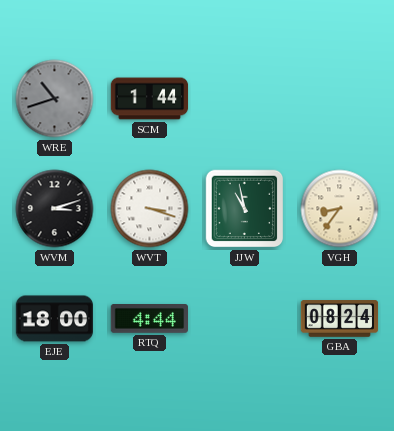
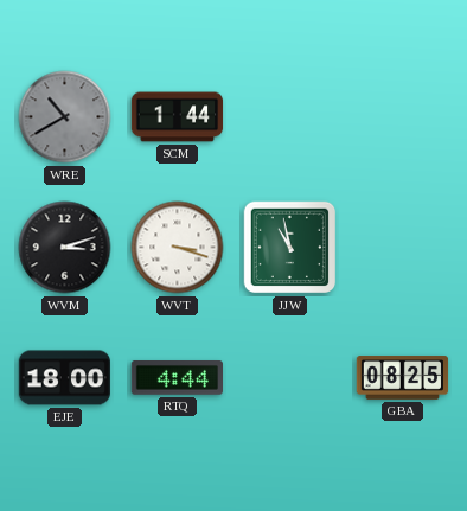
WRE: 10:42 -> 10:40 (65, 117)
VGH: 8:36 -> none (340, 209)
GBA: 08:24 -> 08:25 (403, 378)
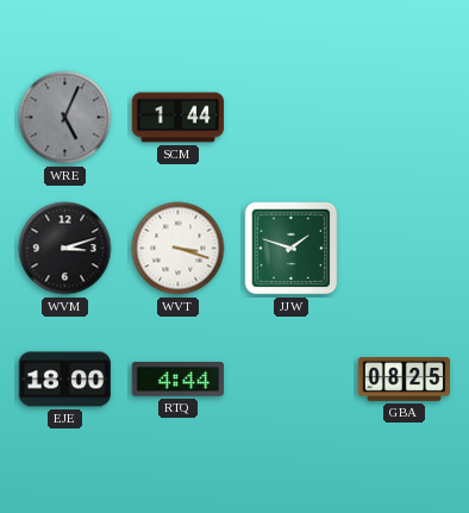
WRE: 10:40 -> 5:04 (65, 118)
JJW: 10:58 -> 1:48 (292, 249)
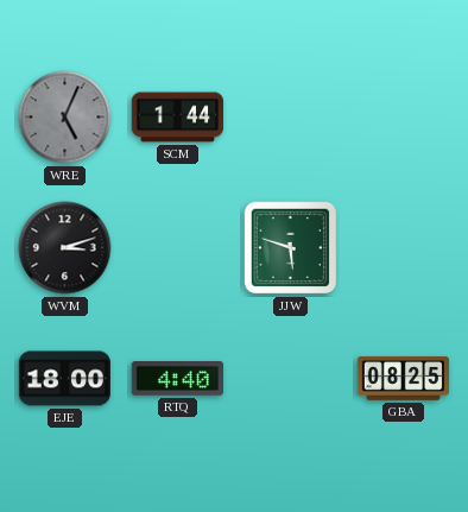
WVT: 3:18 -> none (179, 249)
JJW: 1:48 -> 5:48 (291, 248)
RTQ: 4:44 -> 4:40 (177, 379)
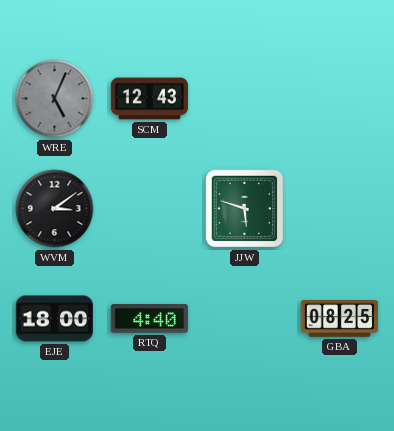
SCM: 1:44 -> 12:43 (150, 99)
WVM: 3:12 -> 3:09 (55, 209)
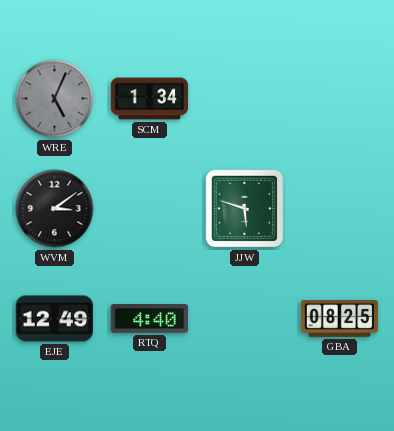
SCM: 12:43 -> 1:34 (150, 99)
EJE: 18:00 -> 12:49 (55, 319)
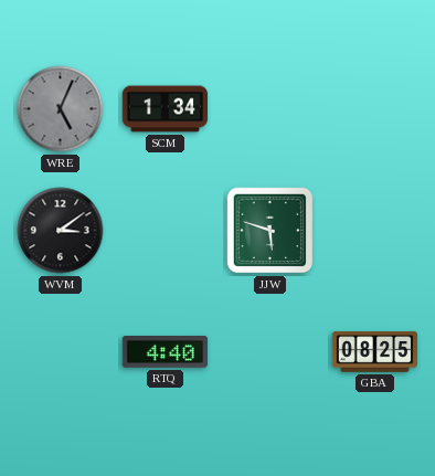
EJE: 12:49 -> none (55, 319)
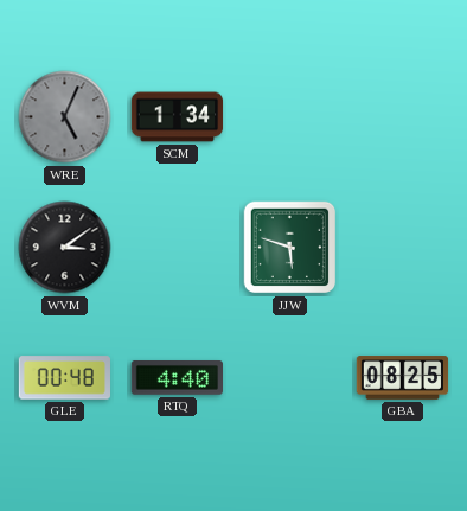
GLE: none -> 00:48 (65, 378)
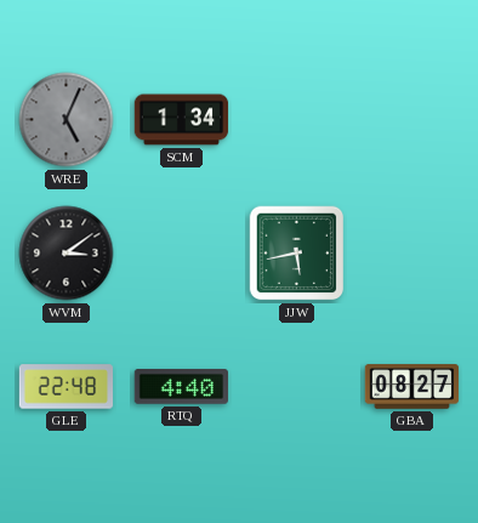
JJW: 5:48 -> 5:43 (297, 254)
GLE: 00:48 -> 22:48 (67, 387)
GBA: 08:25 -> 08:27 (412, 387)
